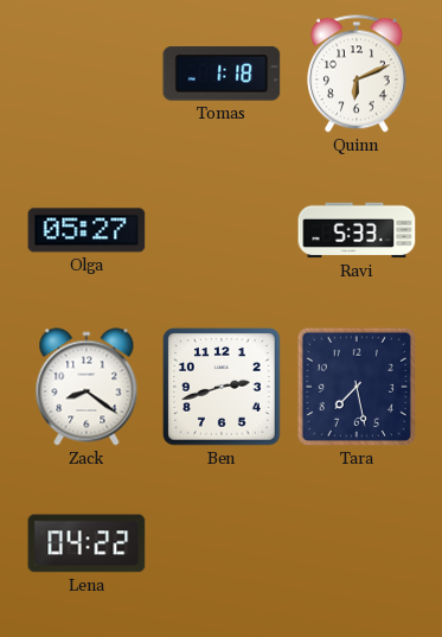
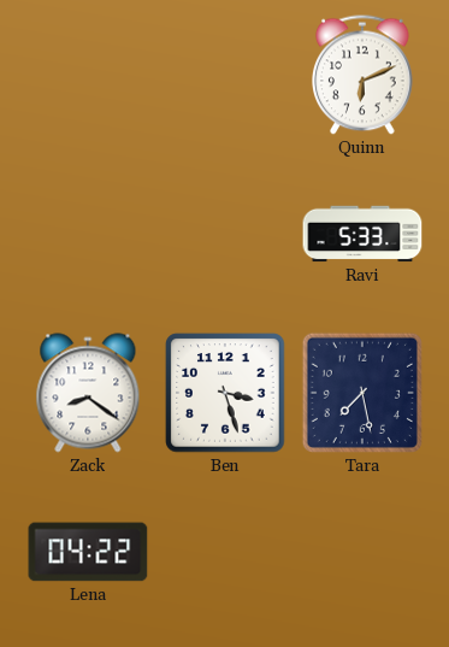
Tomas: 1:18 -> none (222, 74)
Olga: 05:27 -> none (87, 230)
Ben: 2:42 -> 3:27 (225, 393)
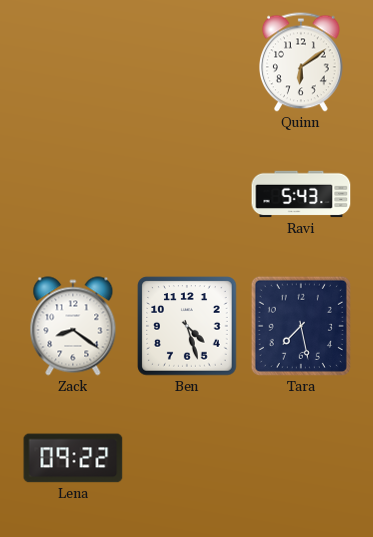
Quinn: 6:11 -> 6:09 (302, 62)
Ravi: 5:33 -> 5:43 (301, 194)
Ben: 3:27 -> 4:27 (187, 326)
Lena: 04:22 -> 09:22 (73, 458)
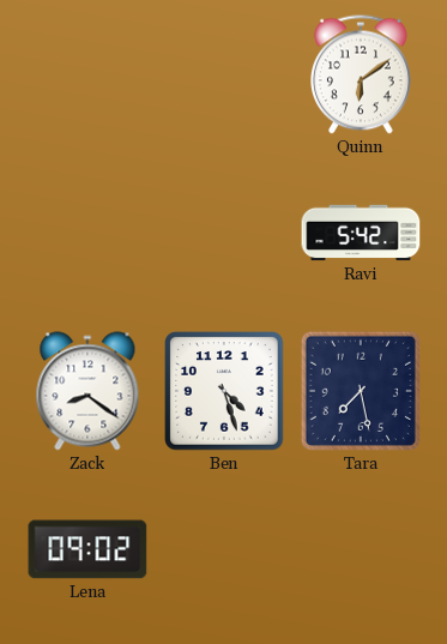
Ravi: 5:43 -> 5:42 (361, 233)
Lena: 09:22 -> 09:02 (87, 549)
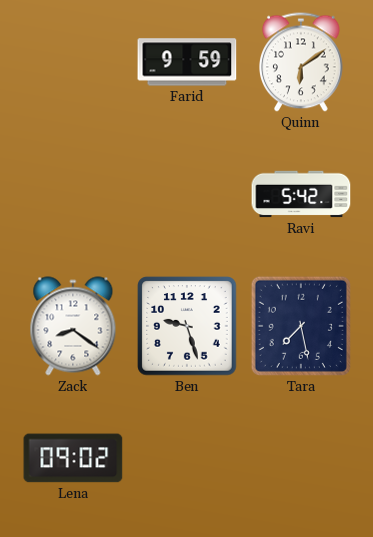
Farid: none -> 9:59 (187, 62)
Ben: 4:27 -> 9:27 (187, 326)
